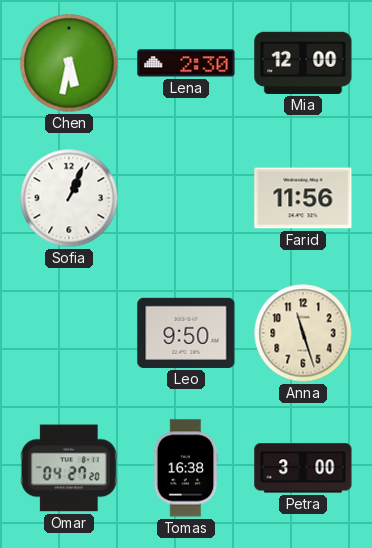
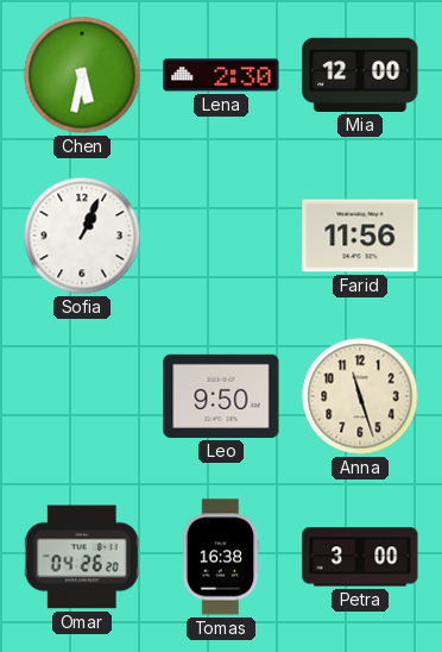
Omar: 04:27 -> 04:26 (82, 557)
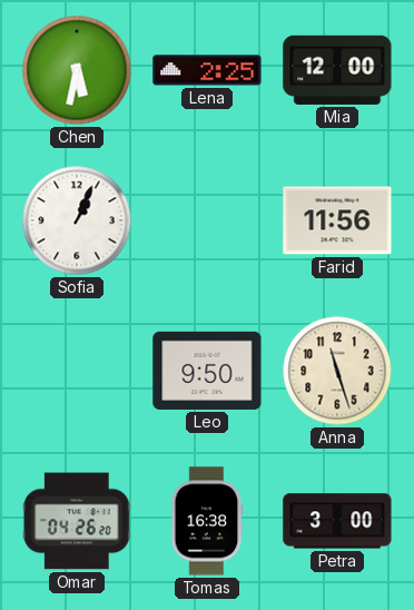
Lena: 2:30 -> 2:25 (207, 70)
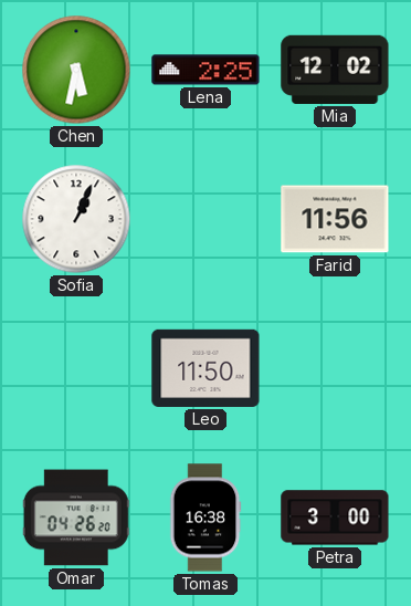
Mia: 12:00 -> 12:02 (335, 70)
Leo: 9:50 -> 11:50 (205, 368)
Anna: 11:27 -> none (337, 371)
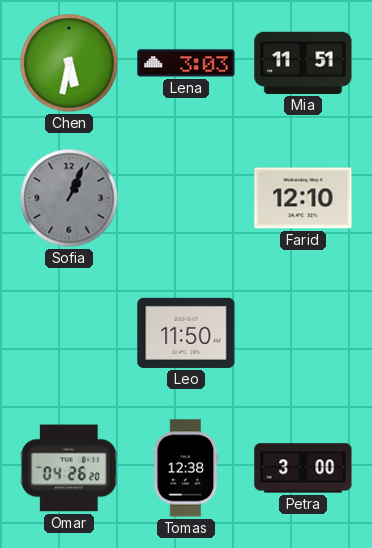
Lena: 2:25 -> 3:03 (186, 63)
Mia: 12:02 -> 11:51 (303, 63)
Sofia dial: white -> grey (69, 198)
Farid: 11:56 -> 12:10 (303, 198)
Tomas: 16:38 -> 12:38 (186, 468)
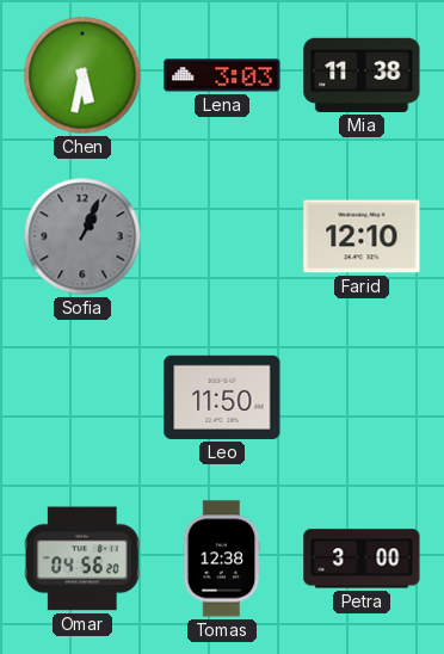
Mia: 11:51 -> 11:38 (362, 75)
Omar: 04:26 -> 04:56 (82, 559)
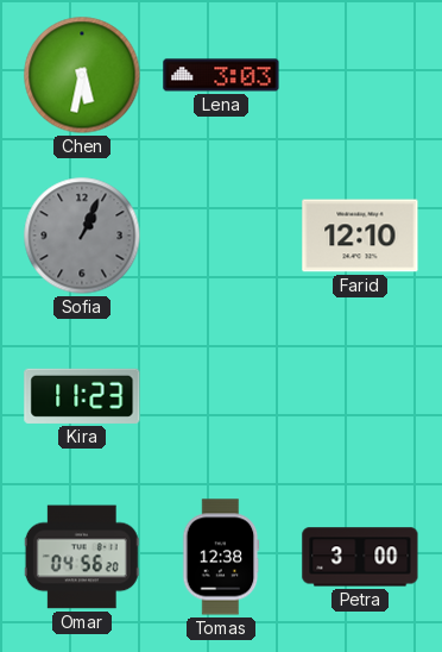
Mia: 11:38 -> none (362, 75)
Kira: none -> 11:23 (82, 396)
Leo: 11:50 -> none (222, 397)
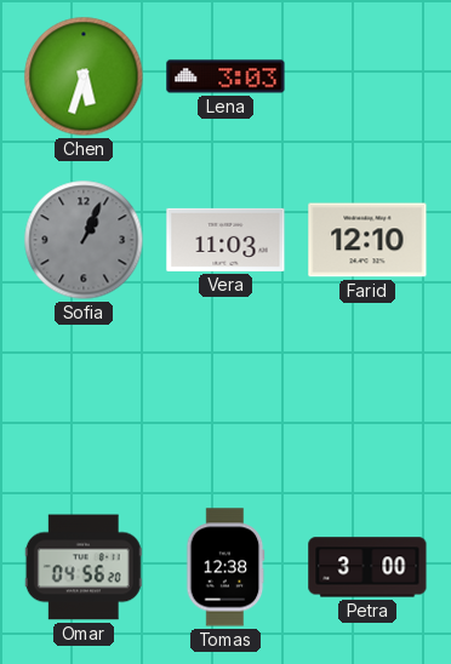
Chen: 5:32 -> 5:33 (84, 76)
Vera: none -> 11:03 (225, 240)
Kira: 11:23 -> none (82, 396)
